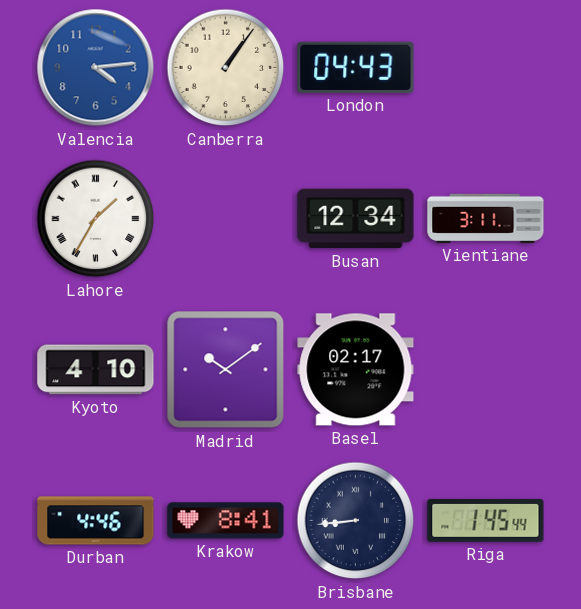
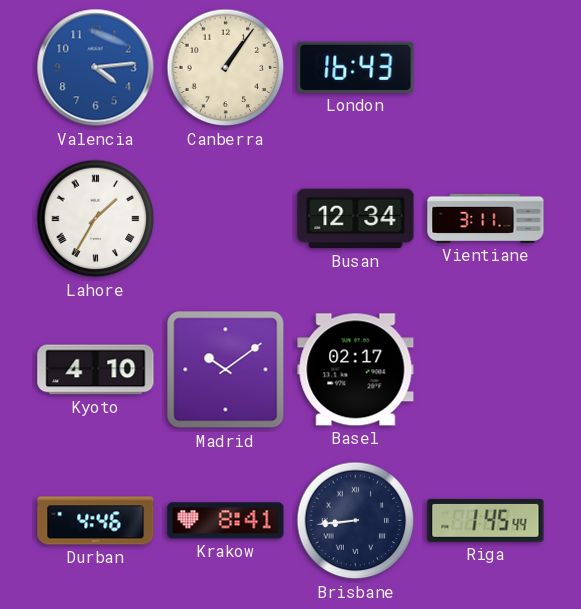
London: 04:43 -> 16:43 (356, 67)
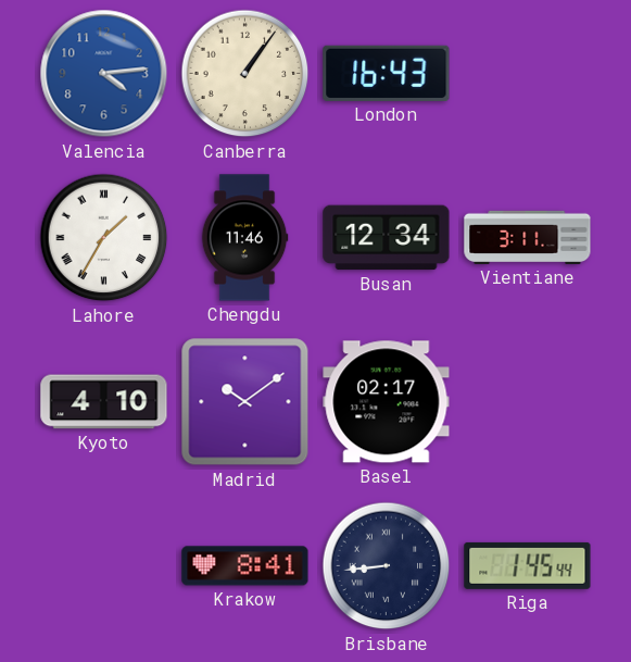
Chengdu: none -> 11:46 (244, 238)
Durban: 4:46 -> none (96, 521)
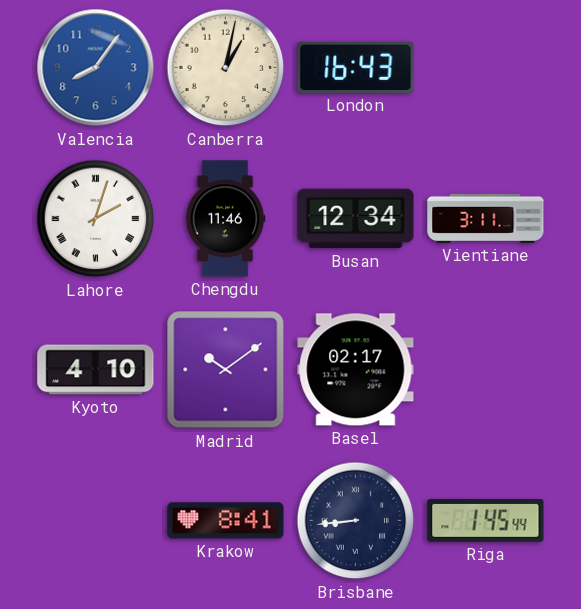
Valencia: 4:14 -> 8:06 (96, 68)
Canberra: 1:06 -> 1:02 (226, 68)
Lahore: 1:35 -> 2:03 (96, 219)
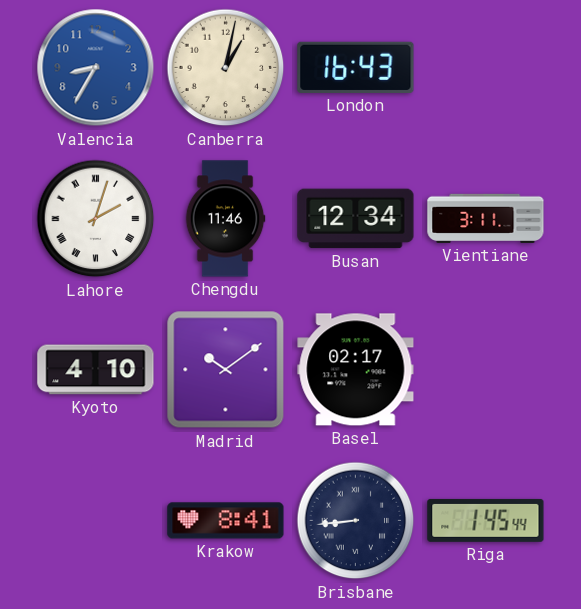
Valencia: 8:06 -> 8:35 (96, 68)
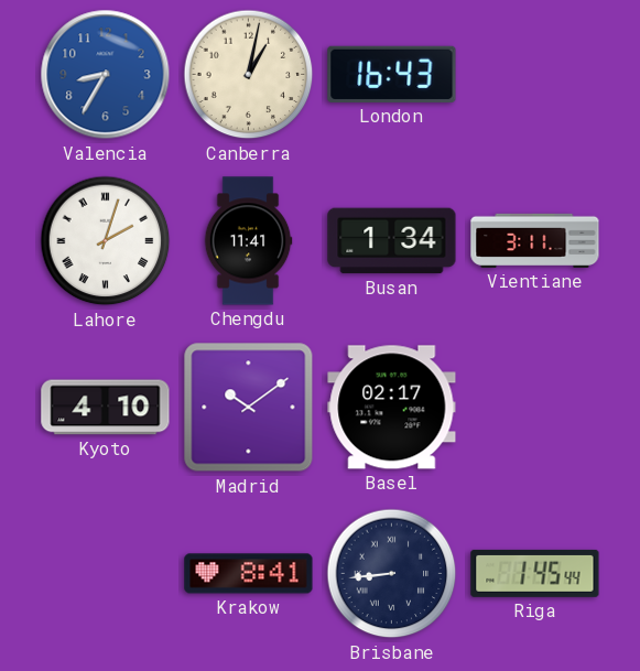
Chengdu: 11:46 -> 11:41 (248, 241)
Busan: 12:34 -> 1:34 (392, 241)
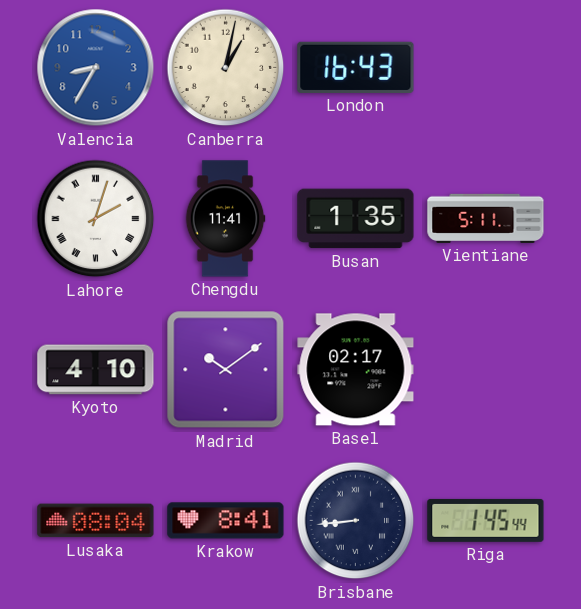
Busan: 1:34 -> 1:35 (356, 219)
Vientiane: 3:11 -> 5:11 (486, 218)
Lusaka: none -> 08:04 (96, 521)
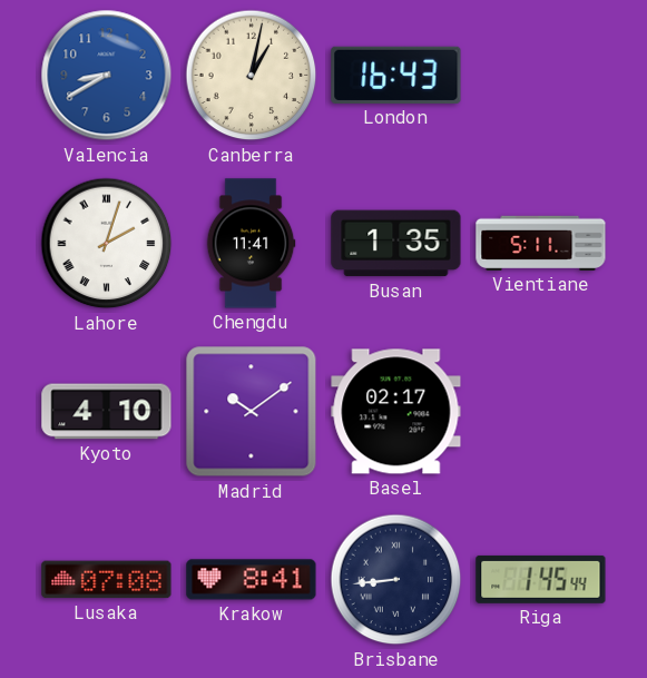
Valencia: 8:35 -> 8:40 (107, 76)
Lusaka: 08:04 -> 07:08 (107, 580)
